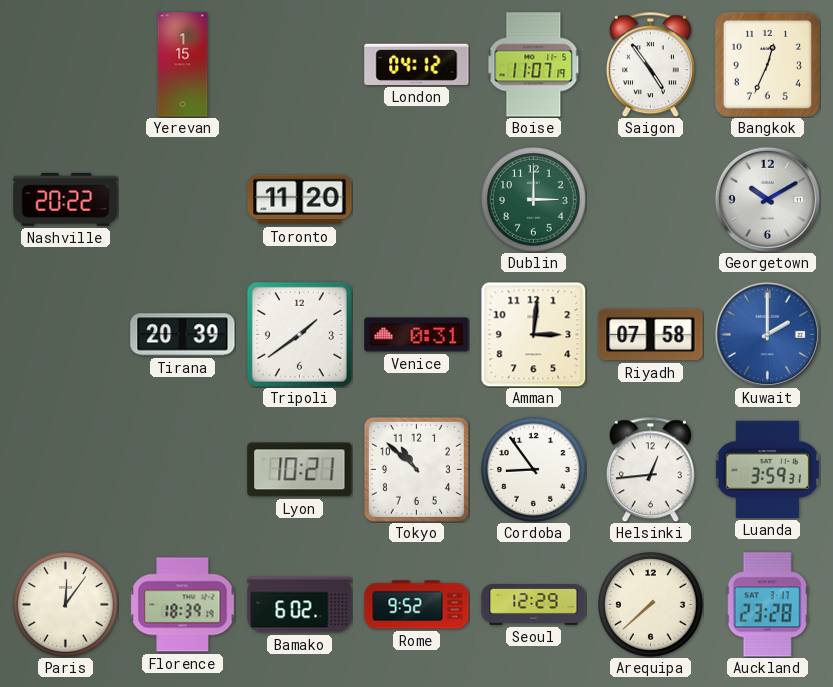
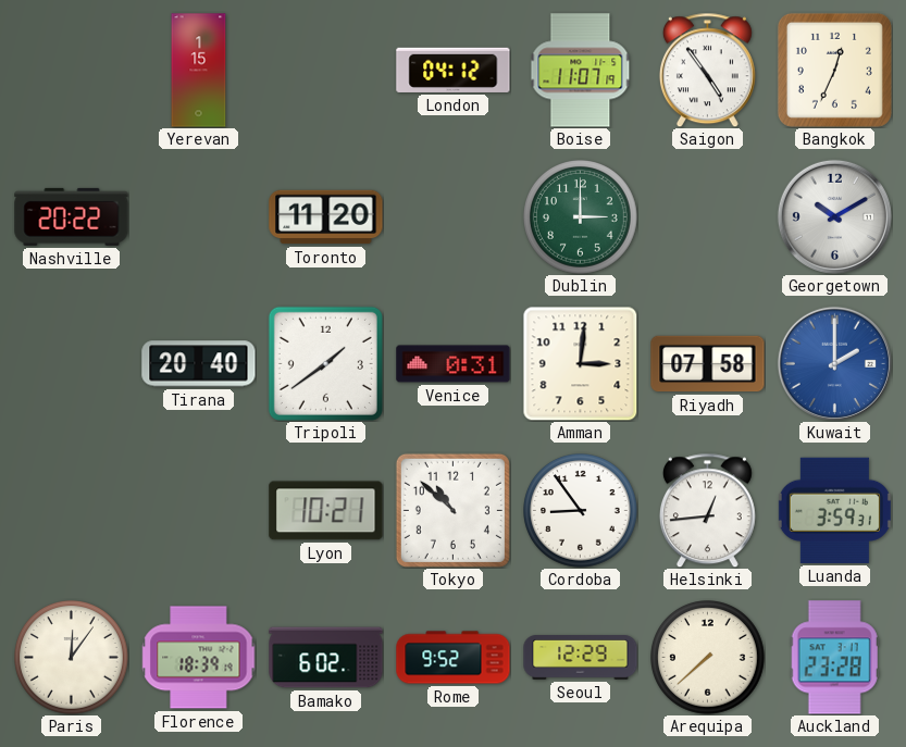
Tirana: 20:39 -> 20:40 (199, 364)
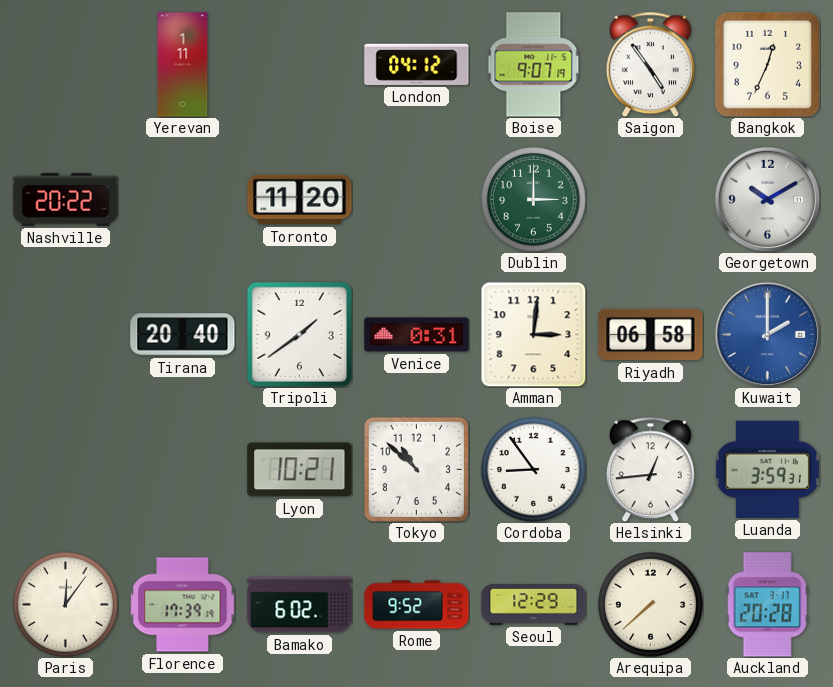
Yerevan: 1:15 -> 1:11 (183, 65)
Boise: 11:07 -> 9:07 (534, 65)
Riyadh: 07:58 -> 06:58 (651, 335)
Florence: 18:39 -> 17:39 (183, 605)
Auckland: 23:28 -> 20:28 (767, 605)
